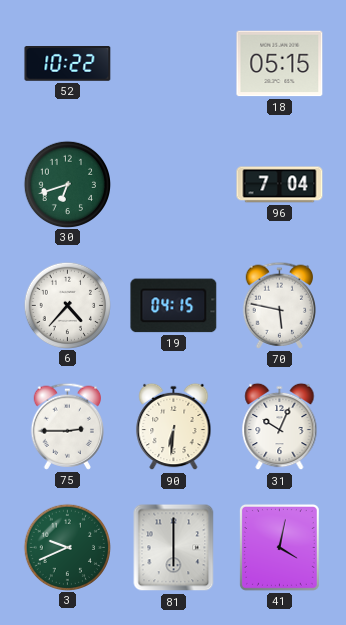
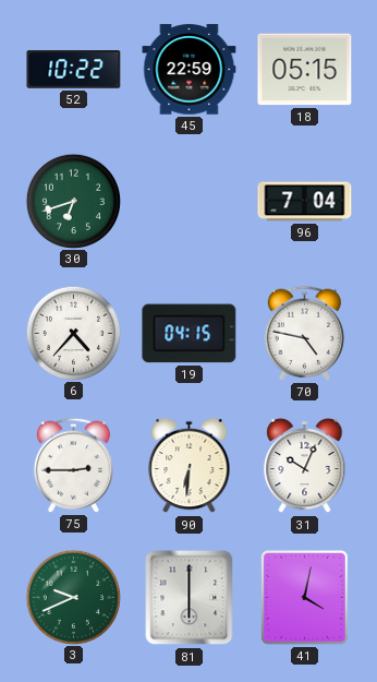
45: none -> 22:59 (190, 70)
70: 5:47 -> 4:47 (305, 333)
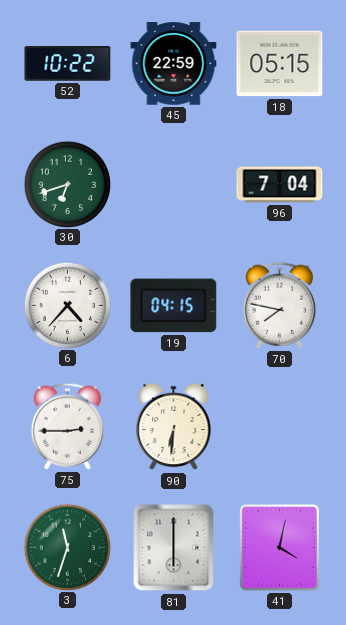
70: 4:47 -> 7:47 (280, 305)
31: 10:04 -> none (305, 466)
3: 9:41 -> 11:33 (67, 547)
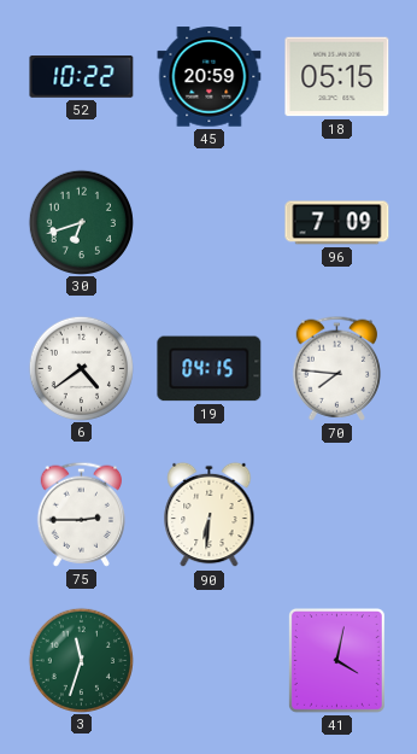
45: 22:59 -> 20:59 (210, 77)
96: 7:04 -> 7:09 (337, 223)
6: 4:37 -> 4:39 (81, 368)
70: 7:47 -> 7:46 (337, 368)
81: 6:00 -> none (174, 548)
